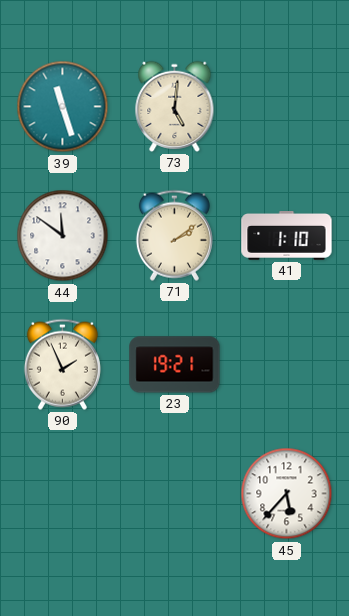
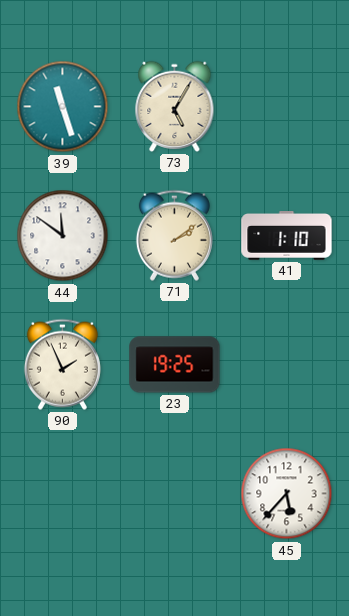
73: 5:01 -> 5:05 (175, 106)
23: 19:21 -> 19:25 (175, 365)
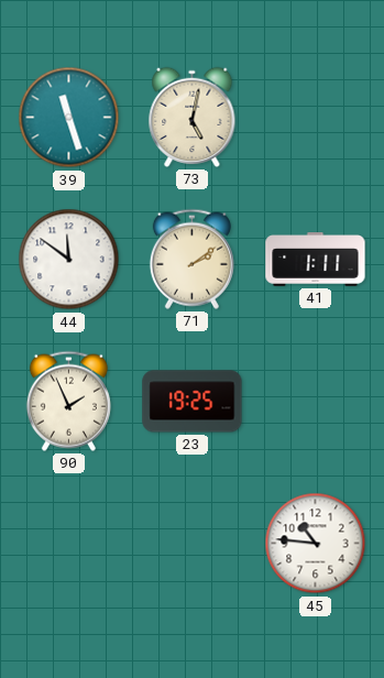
73: 5:05 -> 5:02 (193, 117)
41: 1:10 -> 1:11 (316, 260)
45: 5:37 -> 10:46 (316, 544)
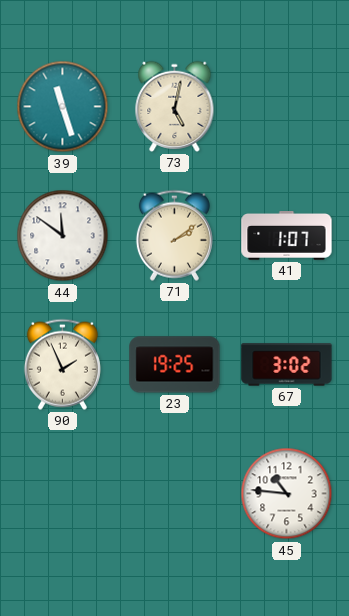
41: 1:11 -> 1:07 (287, 236)
67: none -> 3:02 (287, 365)
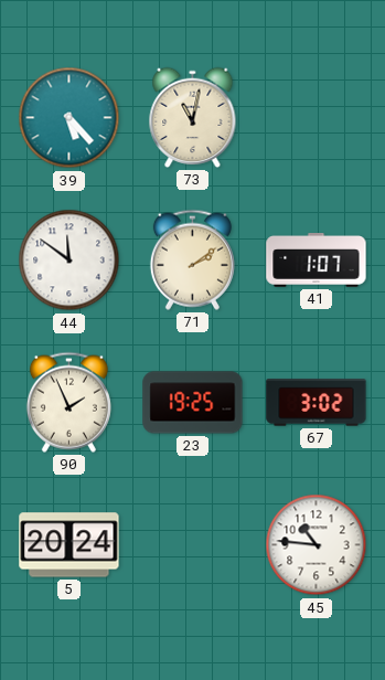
39: 11:27 -> 5:23 (69, 118)
73: 5:02 -> 11:02 (193, 117)
5: none -> 20:24 (69, 545)
